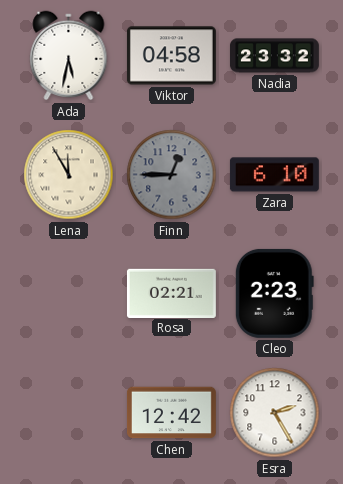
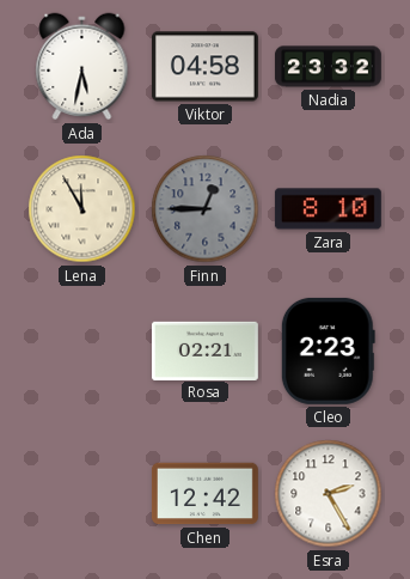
Zara: 6:10 -> 8:10 (328, 209)
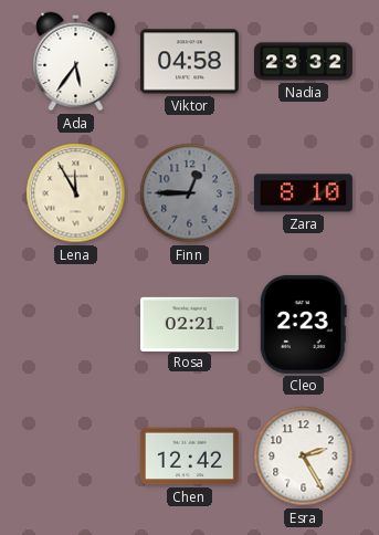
Ada: 5:32 -> 5:36 (76, 62)
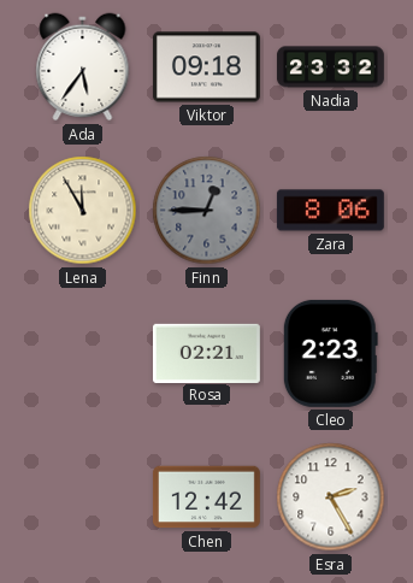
Viktor: 04:58 -> 09:18 (206, 67)
Zara: 8:10 -> 8:06 (330, 211)
